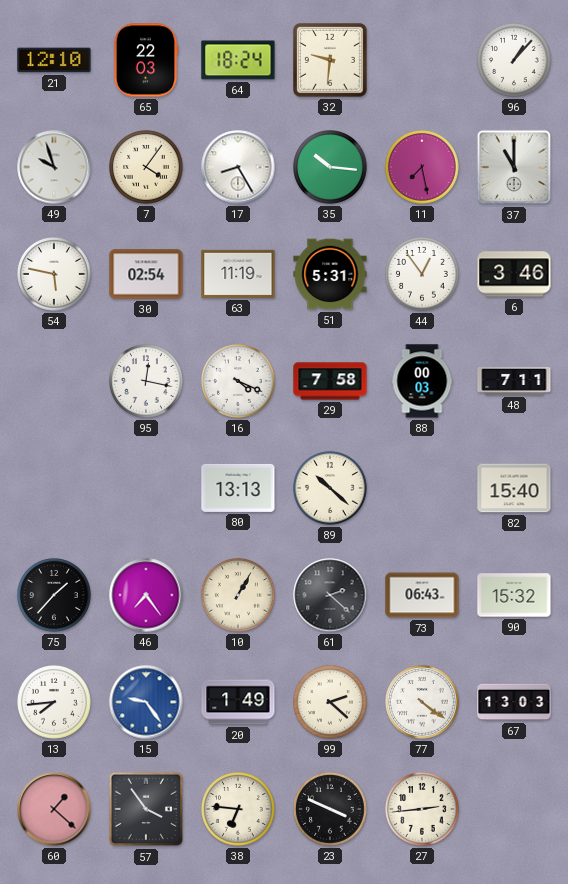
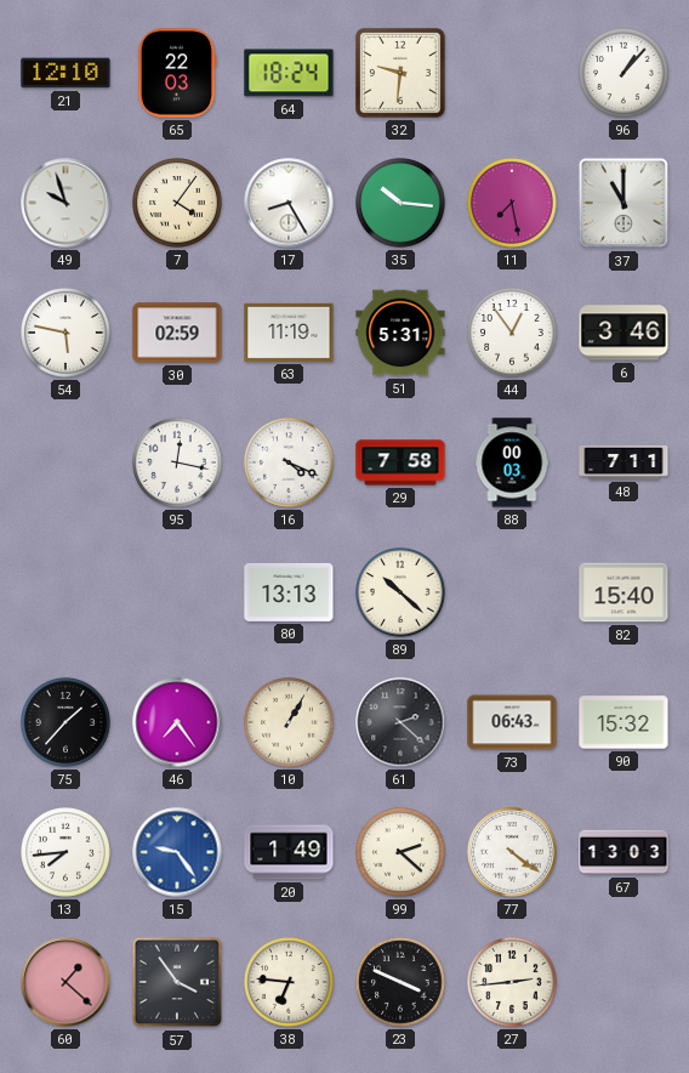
30: 02:54 -> 02:59 (177, 333)
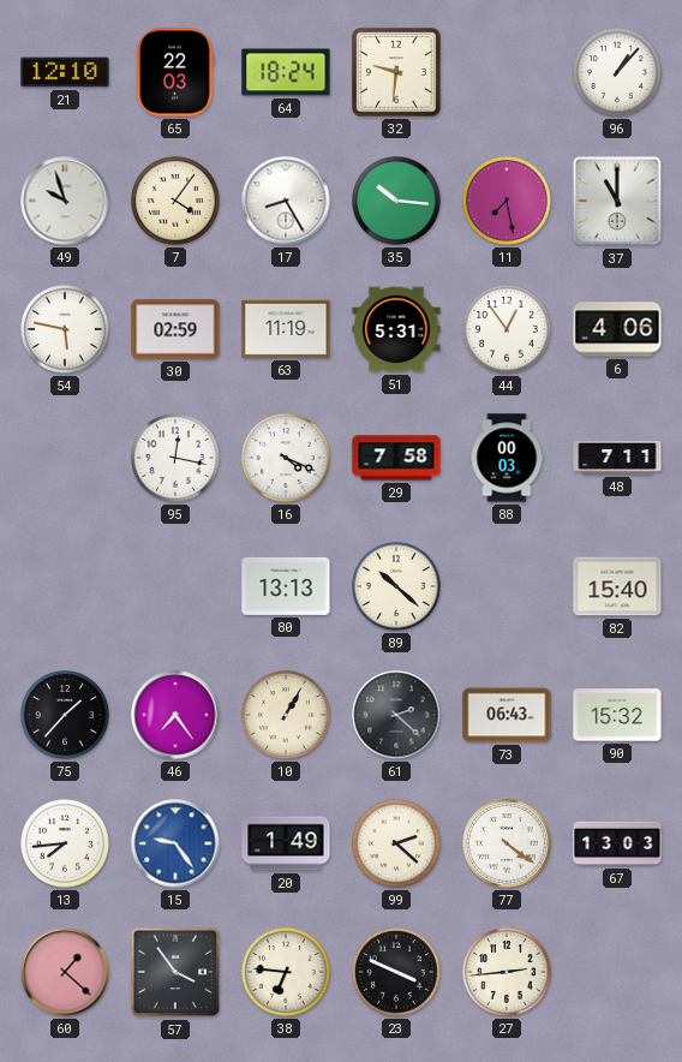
6: 3:46 -> 4:06 (617, 329)
